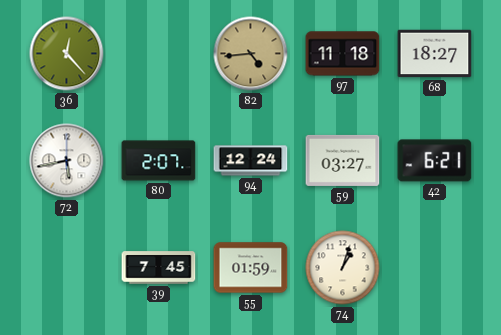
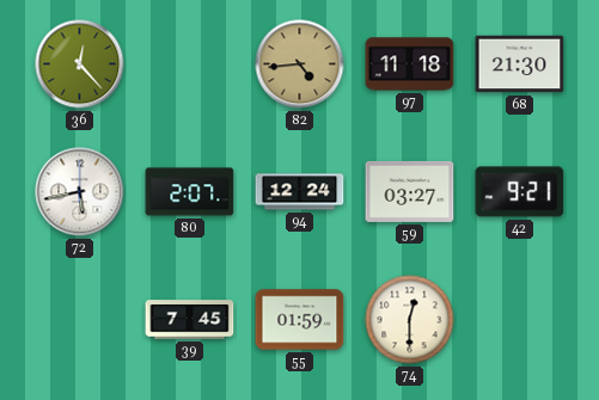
68: 18:27 -> 21:30 (520, 64)
42: 6:21 -> 9:21 (520, 192)
74: 1:03 -> 12:30 (410, 320)
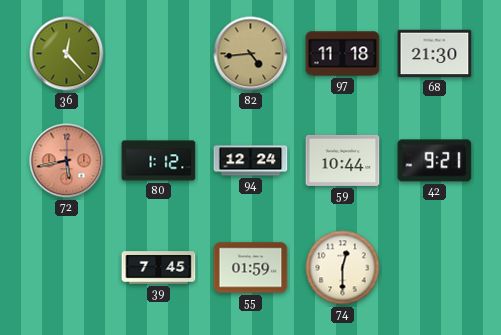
72 dial: white -> salmon (67, 161)
80: 2:07 -> 1:12 (159, 161)
59: 03:27 -> 10:44 (343, 160)
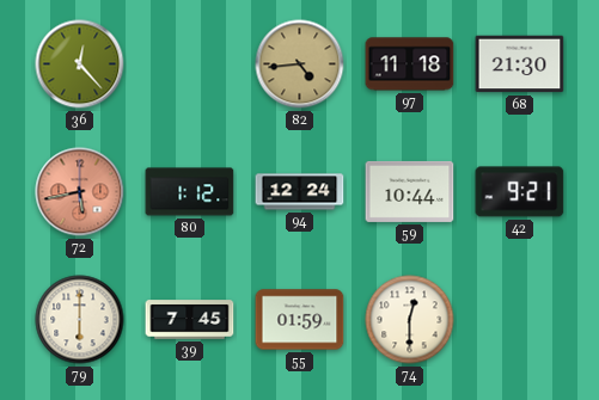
79: none -> 6:00 (80, 320)
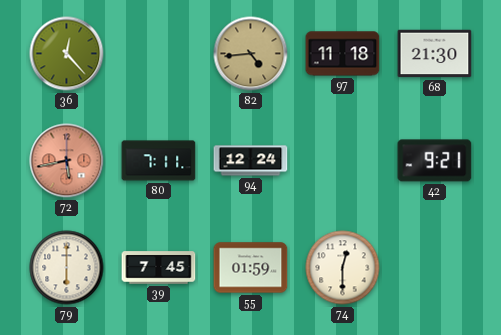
80: 1:12 -> 7:11 (159, 161)
59: 10:44 -> none (410, 191)
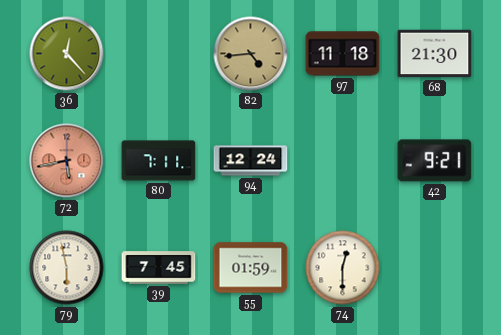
79: 6:00 -> 5:58 (67, 268)
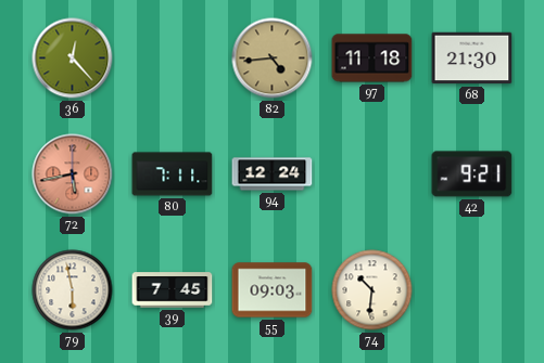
55: 01:59 -> 09:03 (273, 290)
74: 12:30 -> 10:31 (372, 290)
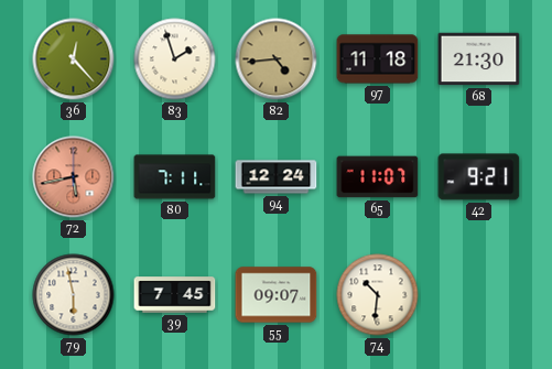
83: none -> 1:57 (175, 59)
65: none -> 11:07 (378, 177)
55: 09:03 -> 09:07 (277, 295)
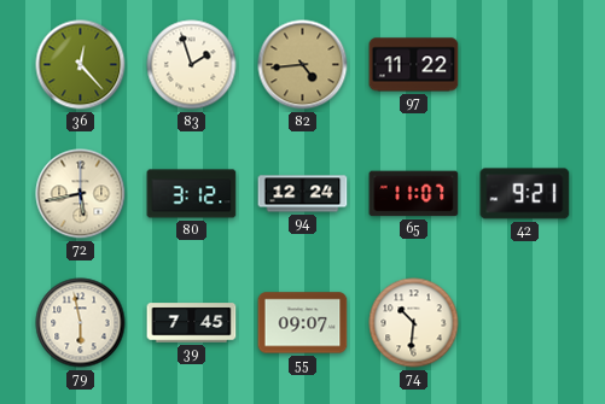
97: 11:18 -> 11:22 (414, 65)
68: 21:30 -> none (479, 59)
72 dial: salmon -> cream (81, 194)
80: 7:11 -> 3:12 (192, 194)
